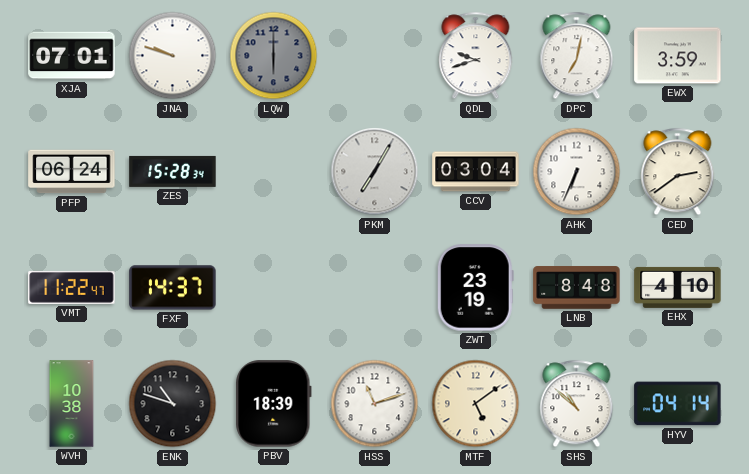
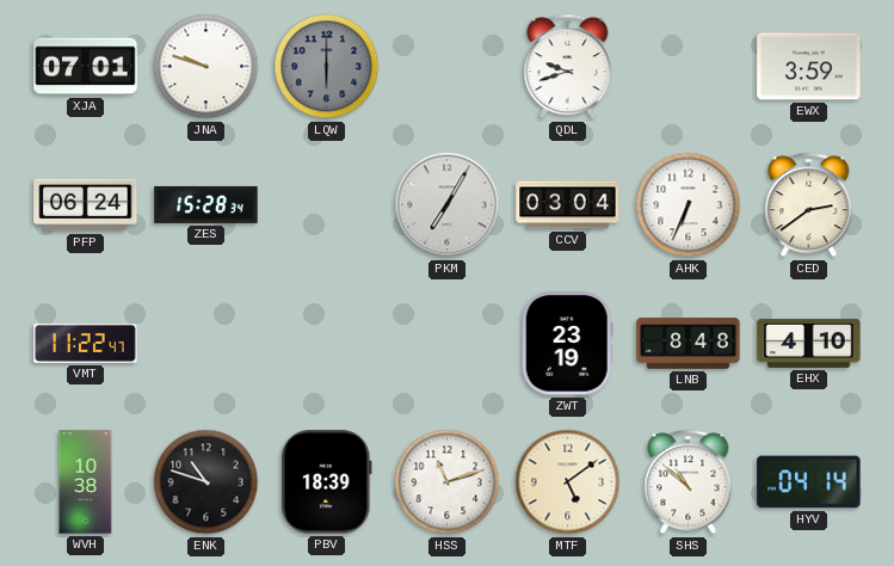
DPC: 7:02 -> none (577, 56)
FXF: 14:37 -> none (173, 288)
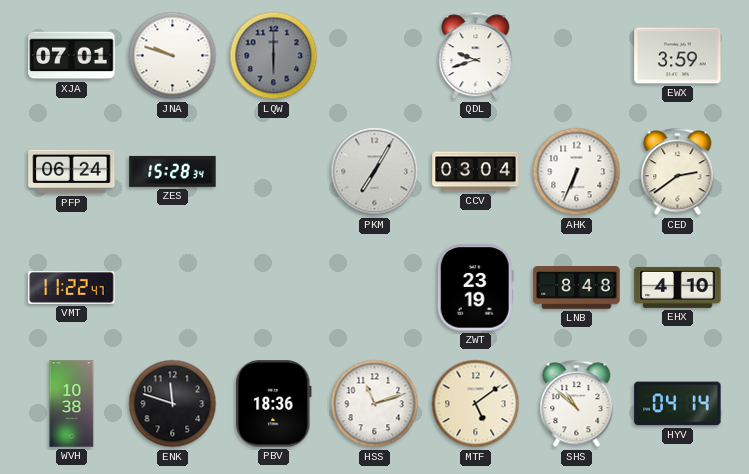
ENK: 10:48 -> 11:48 (173, 404)
PBV: 18:39 -> 18:36 (274, 404)
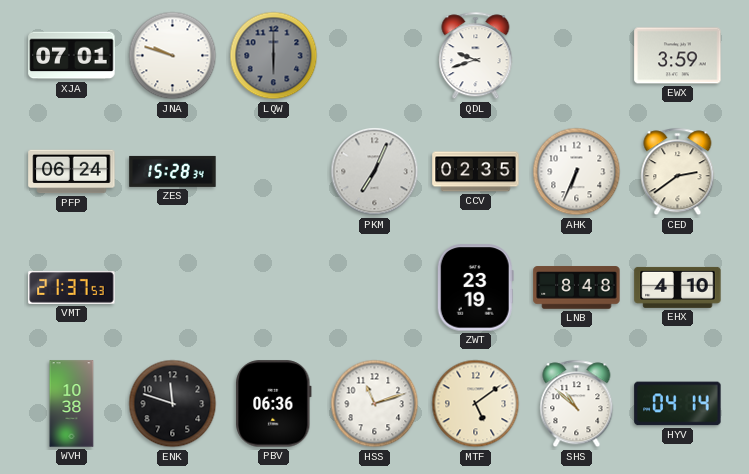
PKM: 7:05 -> 7:04 (375, 172)
CCV: 03:04 -> 02:35 (476, 172)
VMT: 11:22 -> 21:37 (72, 287)
PBV: 18:36 -> 06:36 (274, 404)
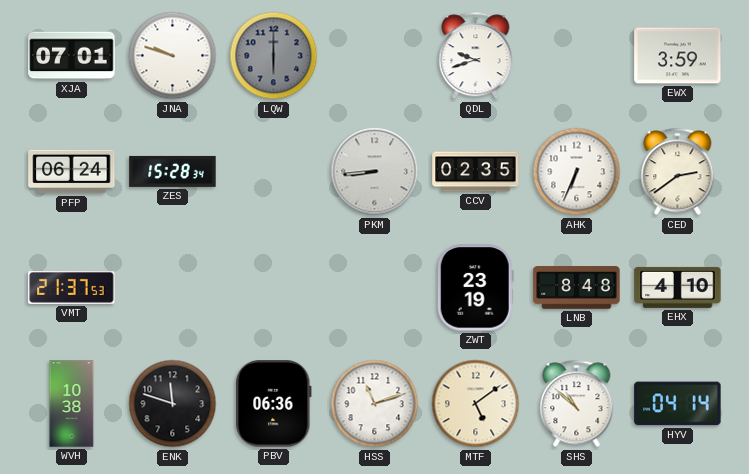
PKM: 7:04 -> 8:44 (375, 172)
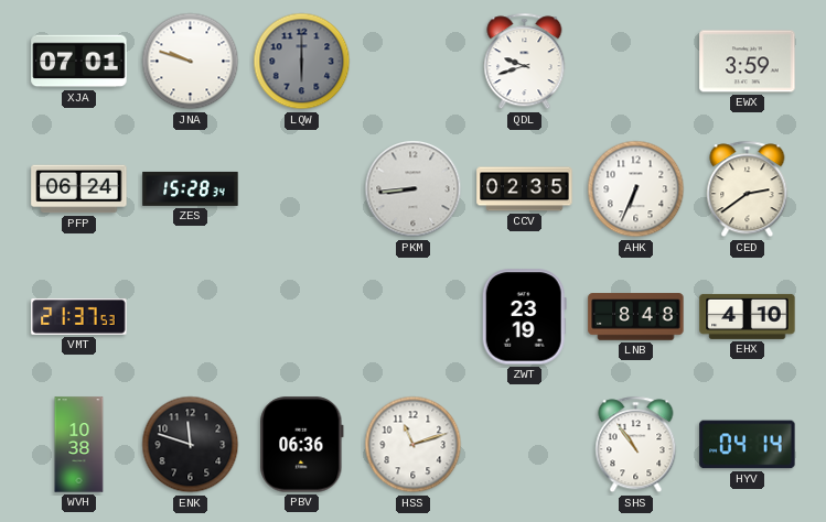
MTF: 5:09 -> none (476, 404)
SHS: 10:52 -> 10:54 (636, 445)
